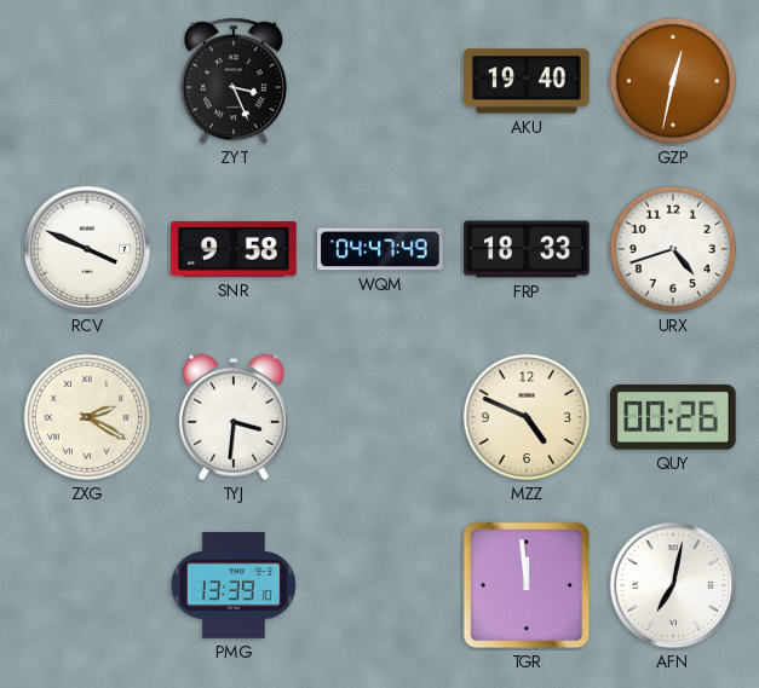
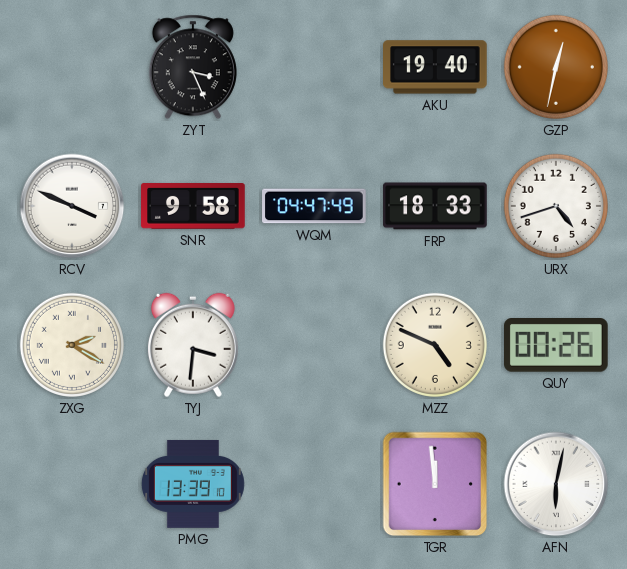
AFN: 7:02 -> 6:02 (556, 484)
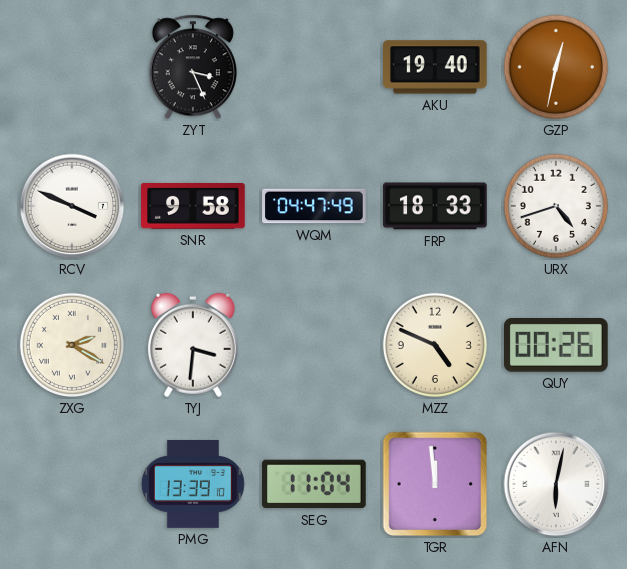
SEG: none -> 11:04 (315, 484)
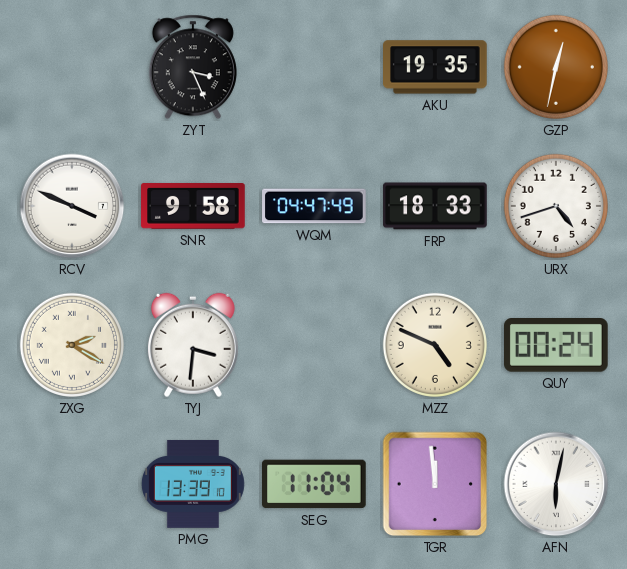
AKU: 19:40 -> 19:35 (435, 67)
QUY: 00:26 -> 00:24 (557, 346)
